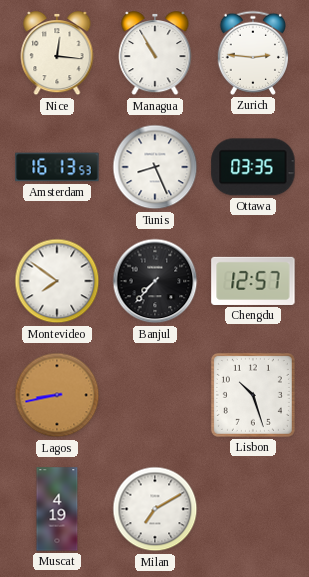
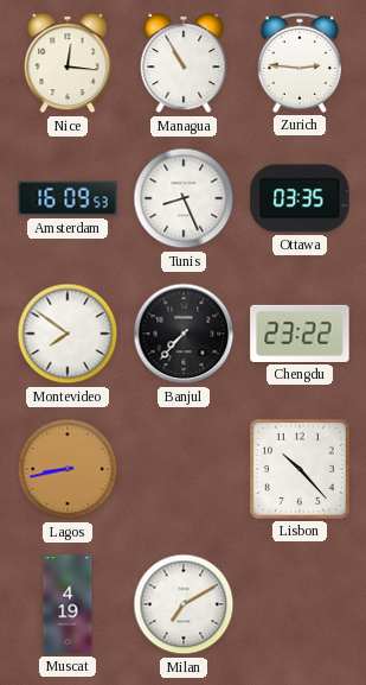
Amsterdam: 16:13 -> 16:09 (68, 198)
Chengdu: 12:57 -> 23:22 (300, 334)
Lisbon: 10:27 -> 10:23 (300, 469)
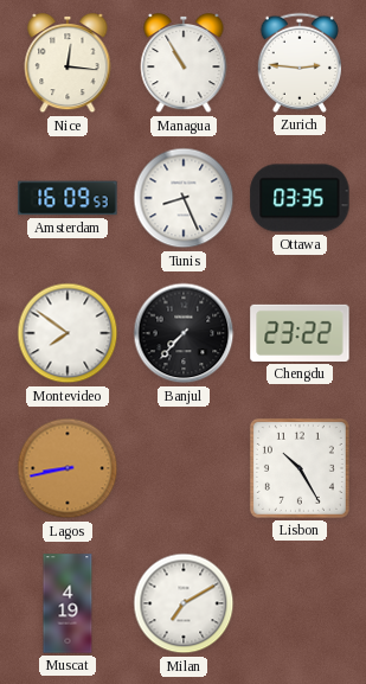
Lisbon: 10:23 -> 10:25 (300, 468)
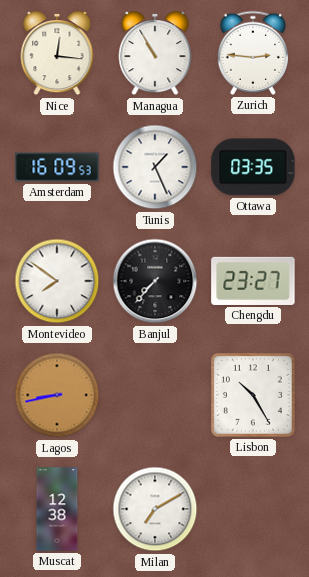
Tunis: 8:26 -> 1:26 (155, 167)
Chengdu: 23:22 -> 23:27 (253, 281)
Muscat: 4:19 -> 12:38 (57, 509)
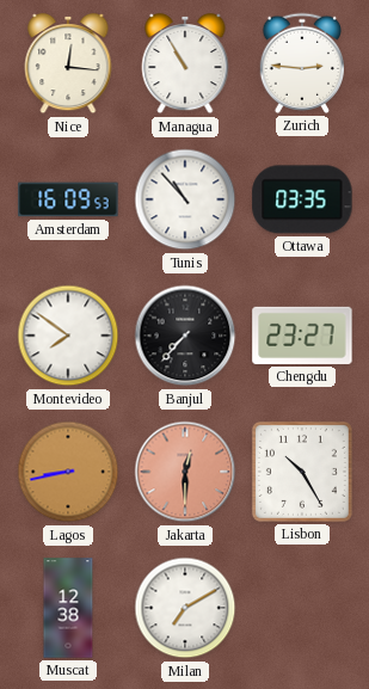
Tunis: 1:26 -> 10:53 (185, 199)
Jakarta: none -> 12:30 (185, 472)
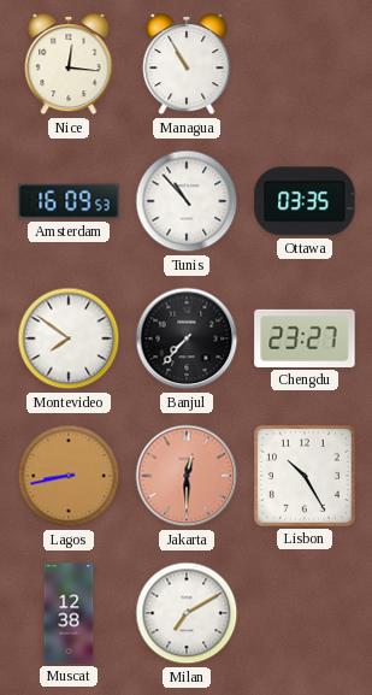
Zurich: 2:46 -> none (301, 63)
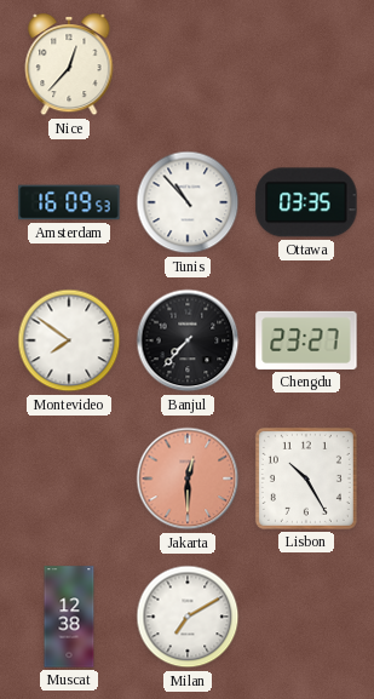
Nice: 12:16 -> 12:37 (69, 64)
Managua: 10:55 -> none (187, 64)
Lagos: 8:43 -> none (69, 476)
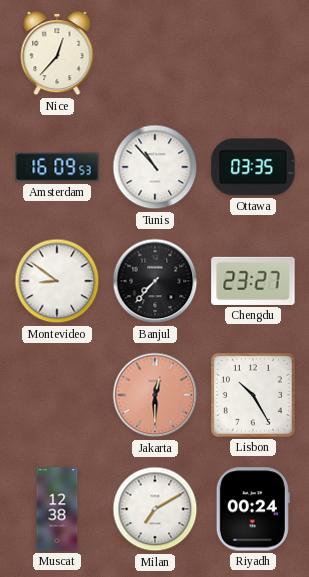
Montevideo: 7:51 -> 8:51 (57, 281)
Riyadh: none -> 00:24 (253, 509)
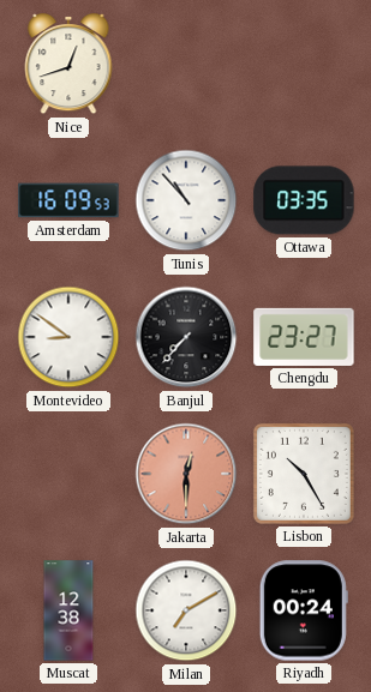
Nice: 12:37 -> 12:42 (68, 64)
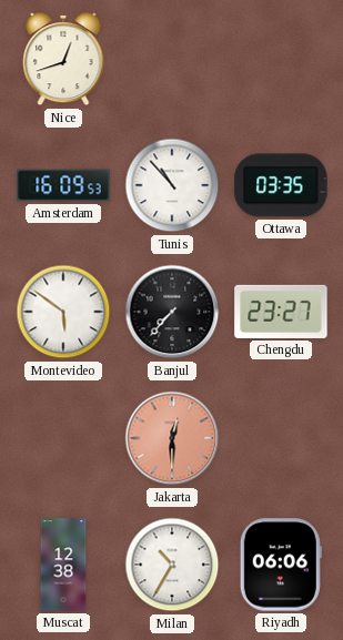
Montevideo: 8:51 -> 5:51 (63, 312)
Lisbon: 10:25 -> none (304, 474)
Milan: 7:10 -> 10:35 (172, 565)
Riyadh: 00:24 -> 06:06 (281, 565)
